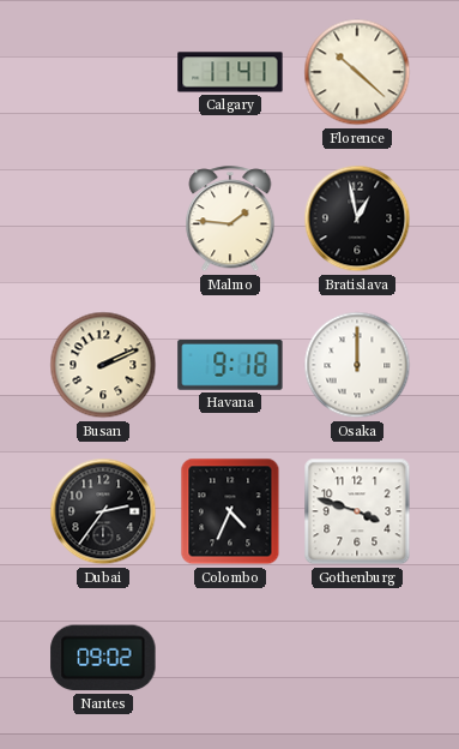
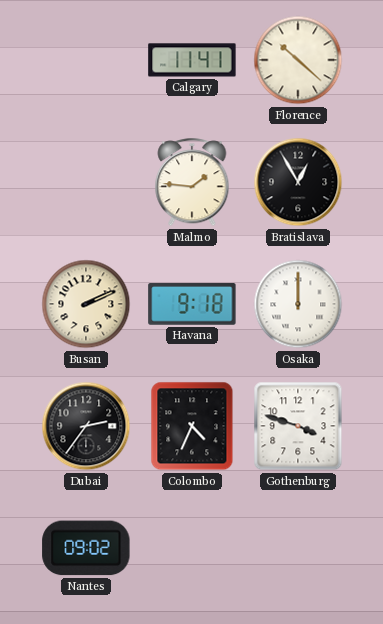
Bratislava: 12:58 -> 12:55 (298, 182)
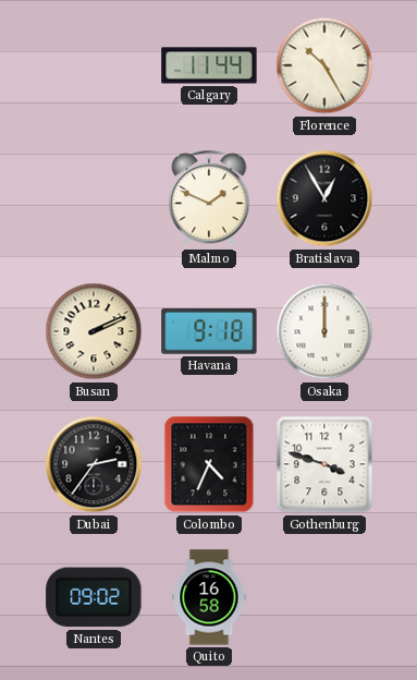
Calgary: 11:41 -> 11:44 (209, 65)
Florence: 10:22 -> 10:25 (324, 65)
Malmo: 1:46 -> 1:49 (209, 199)
Quito: none -> 16:58 (209, 597)
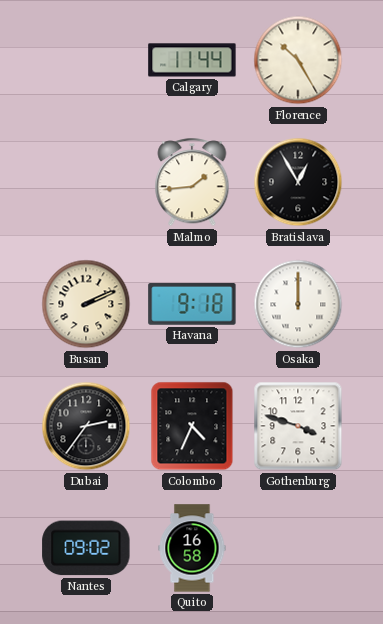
Malmo: 1:49 -> 1:44 (192, 183)
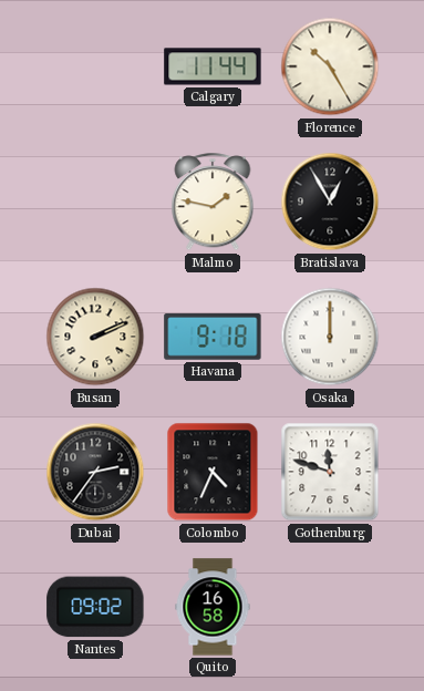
Malmo: 1:44 -> 1:47 (213, 203)
Gothenburg: 3:48 -> 11:48 (330, 472)
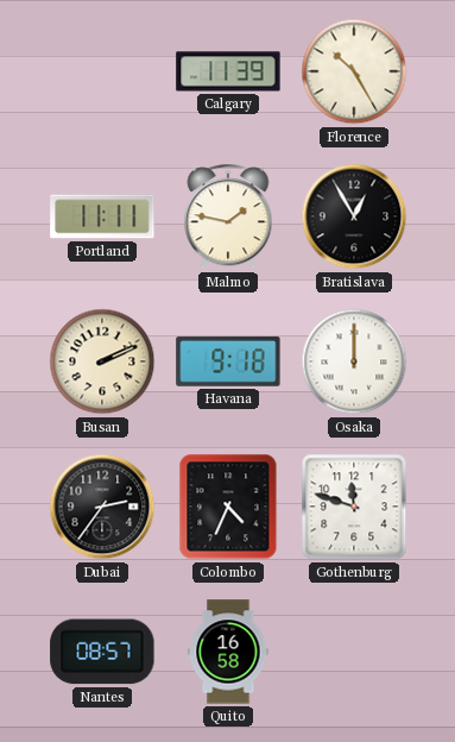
Calgary: 11:44 -> 11:39 (228, 71)
Portland: none -> 11:11 (102, 216)
Nantes: 09:02 -> 08:57 (102, 652)
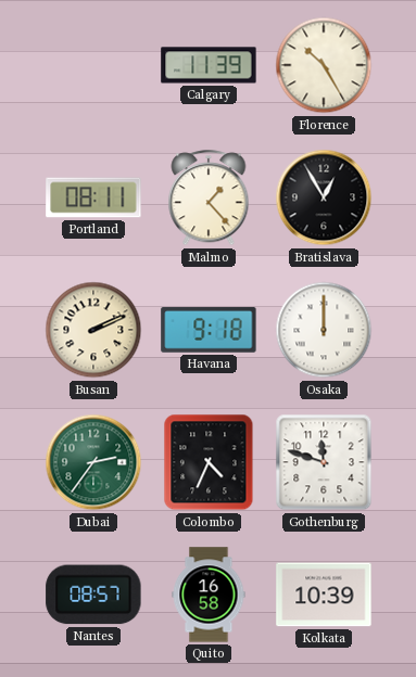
Portland: 11:11 -> 08:11 (93, 197)
Malmo: 1:47 -> 1:23 (209, 199)
Dubai dial: black -> green (93, 462)
Kolkata: none -> 10:39 (324, 595)
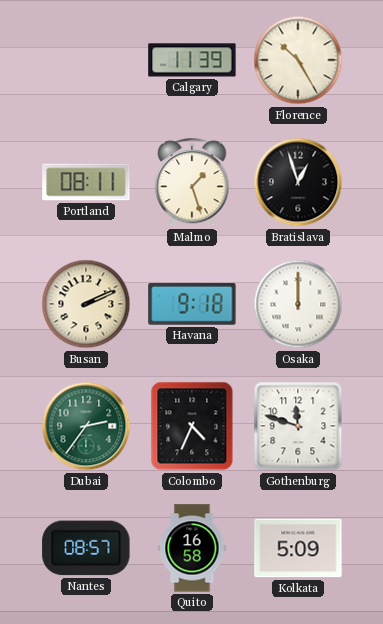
Malmo: 1:23 -> 1:27 (192, 183)
Bratislava: 12:55 -> 12:57 (298, 182)
Kolkata: 10:39 -> 5:09 (298, 548)
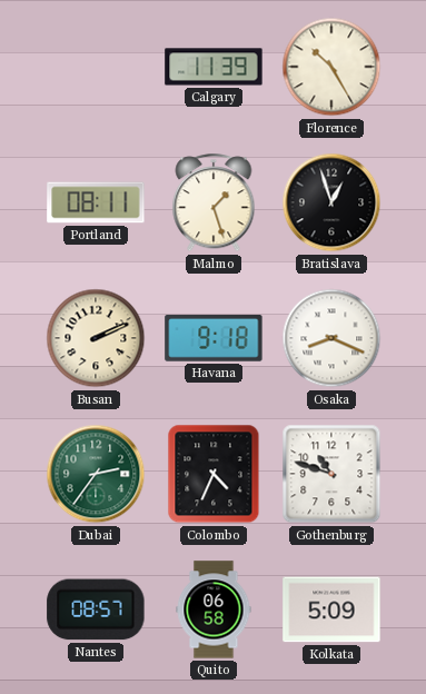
Osaka: 12:00 -> 8:19 (331, 338)
Gothenburg: 11:48 -> 10:48 (331, 474)
Quito: 16:58 -> 06:58 (214, 609)
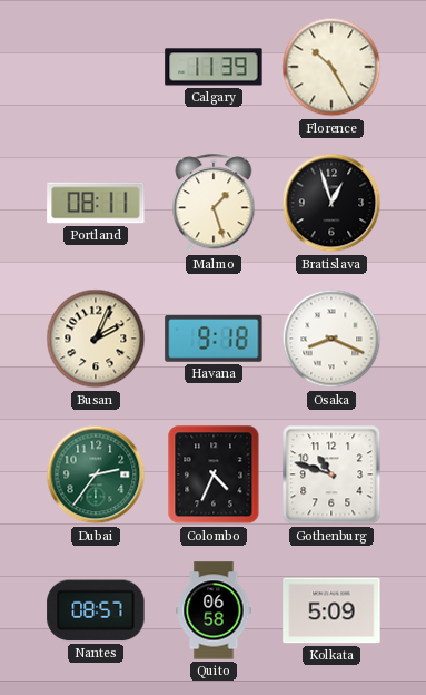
Busan: 2:11 -> 2:04 (96, 339)
